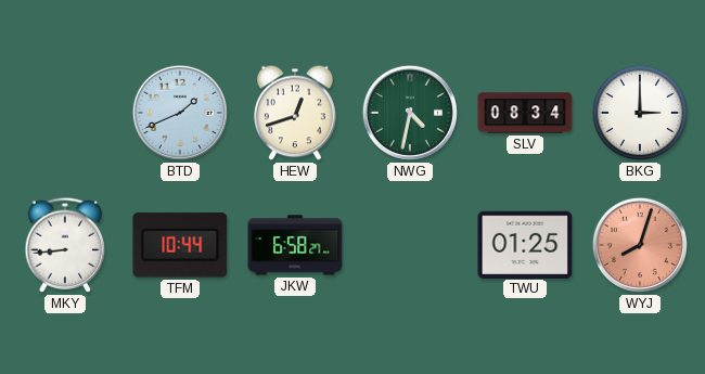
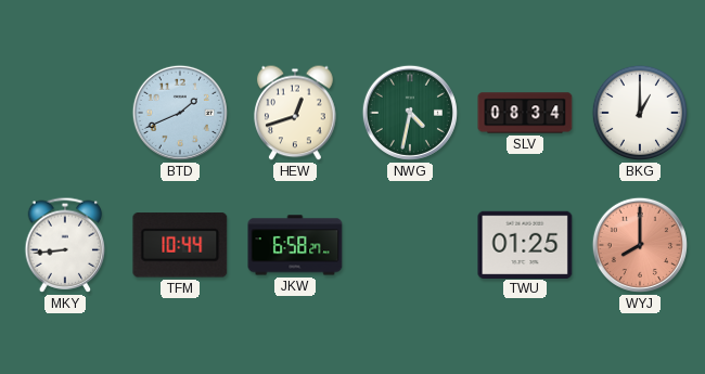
BKG: 3:00 -> 1:00 (640, 113)
WYJ: 8:03 -> 8:00 (640, 245)
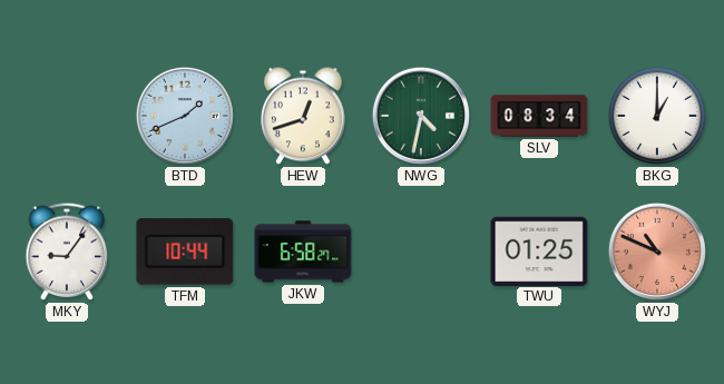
MKY: 8:44 -> 9:06 (67, 252)
WYJ: 8:00 -> 10:49 (657, 252)
